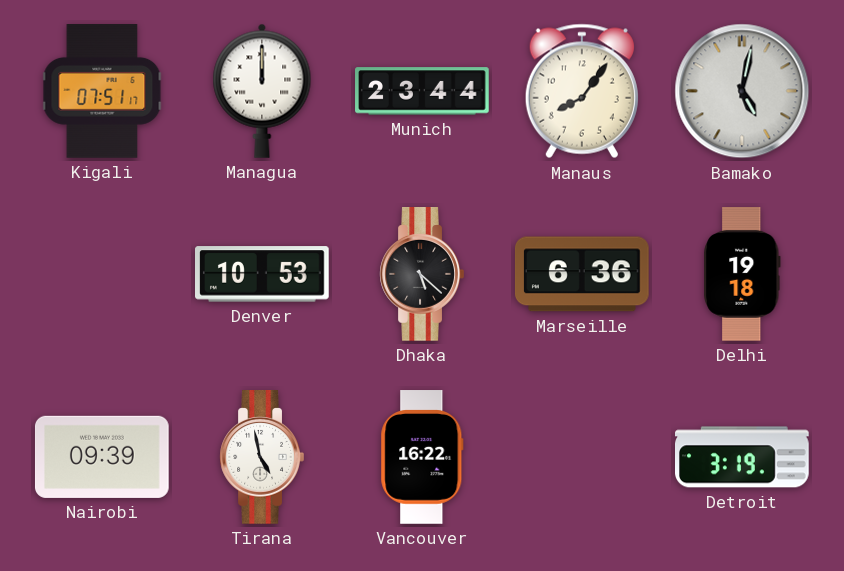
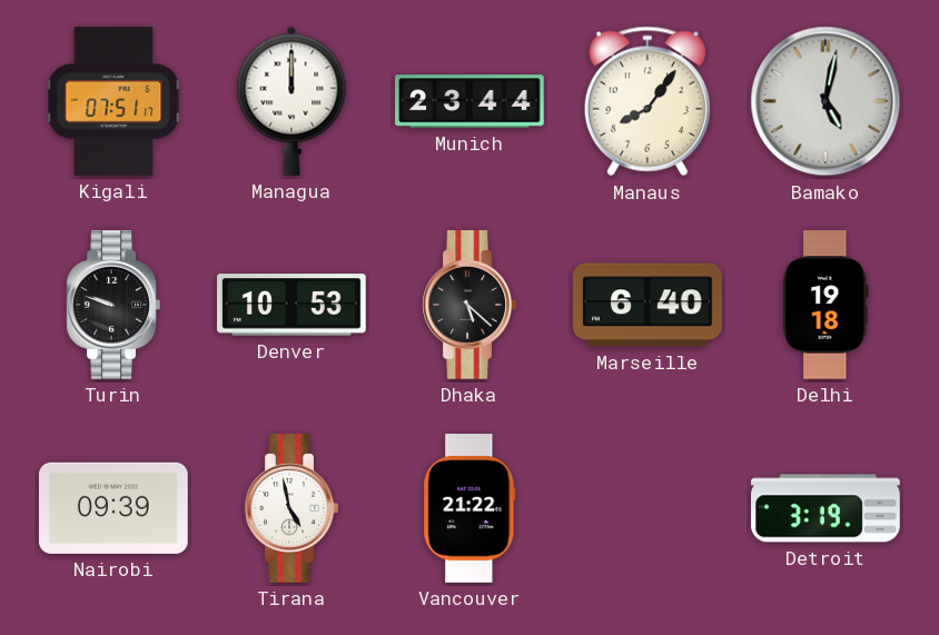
Turin: none -> 9:48 (113, 306)
Marseille: 6:36 -> 6:40 (648, 305)
Vancouver: 16:22 -> 21:22 (469, 508)
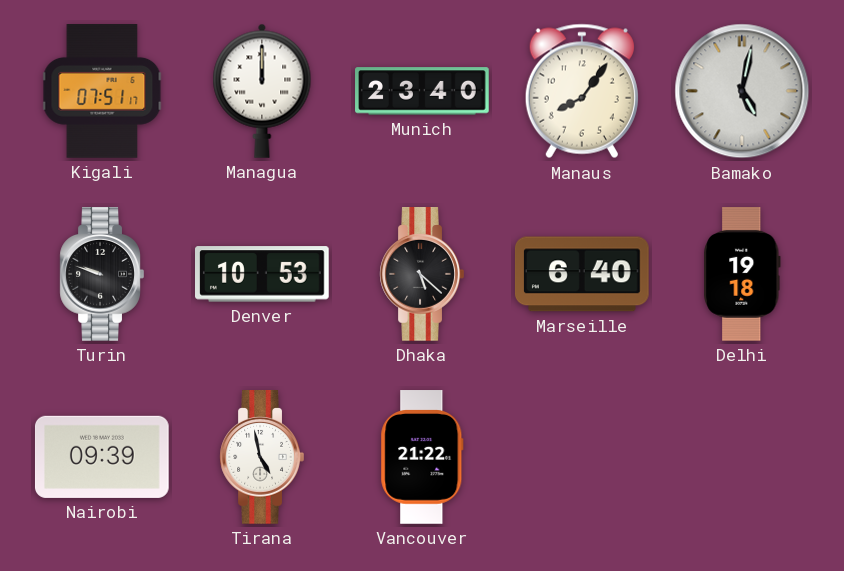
Munich: 23:44 -> 23:40 (422, 91)
Detroit: 3:19 -> none (827, 508)
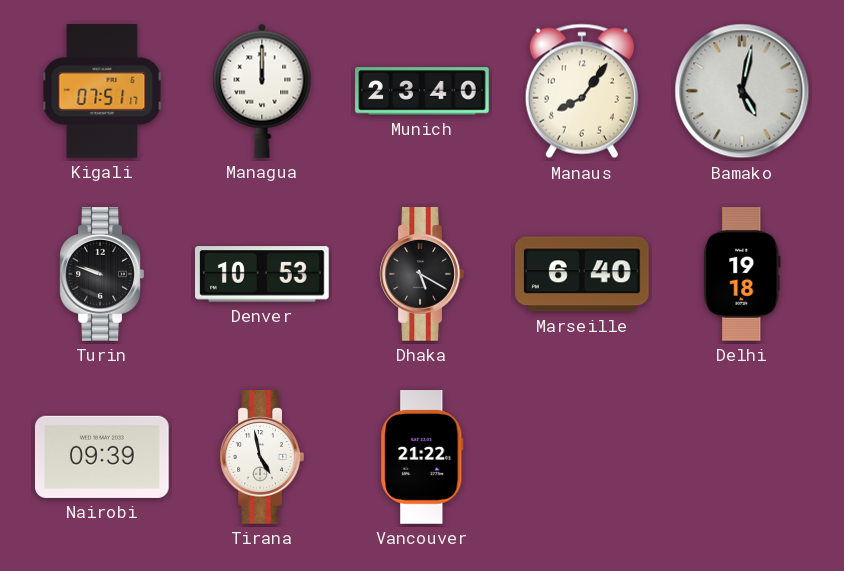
Dhaka: 5:22 -> 5:20 (422, 275)
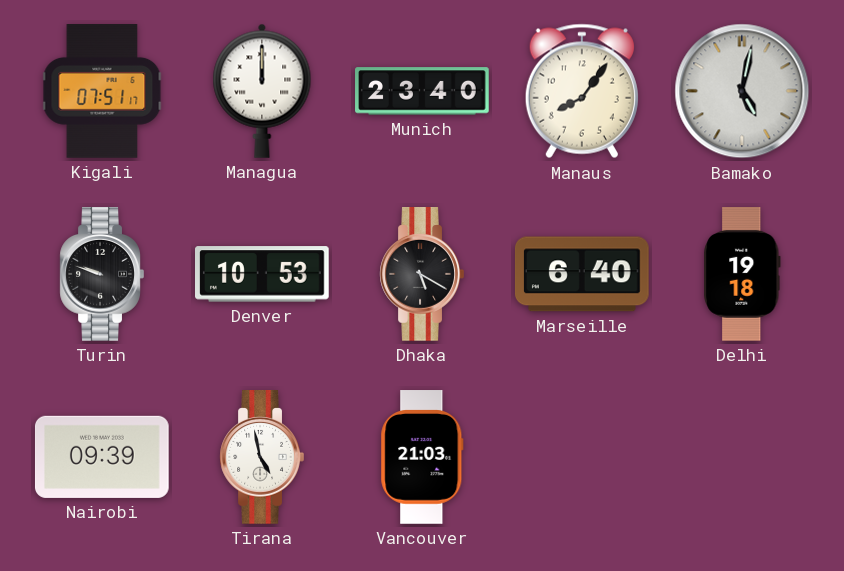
Vancouver: 21:22 -> 21:03 (422, 457)
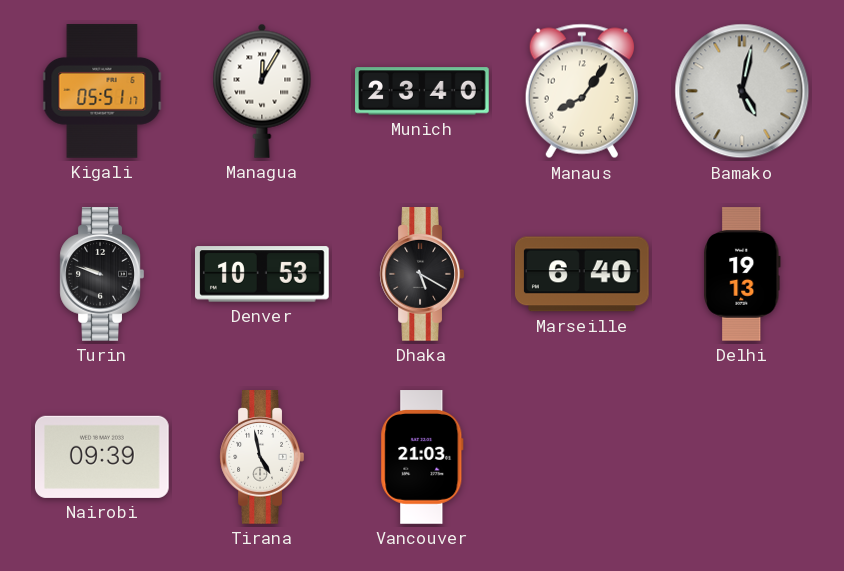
Kigali: 07:51 -> 05:51 (102, 91)
Managua: 12:00 -> 12:05 (262, 91)
Delhi: 19:18 -> 19:13 (743, 275)
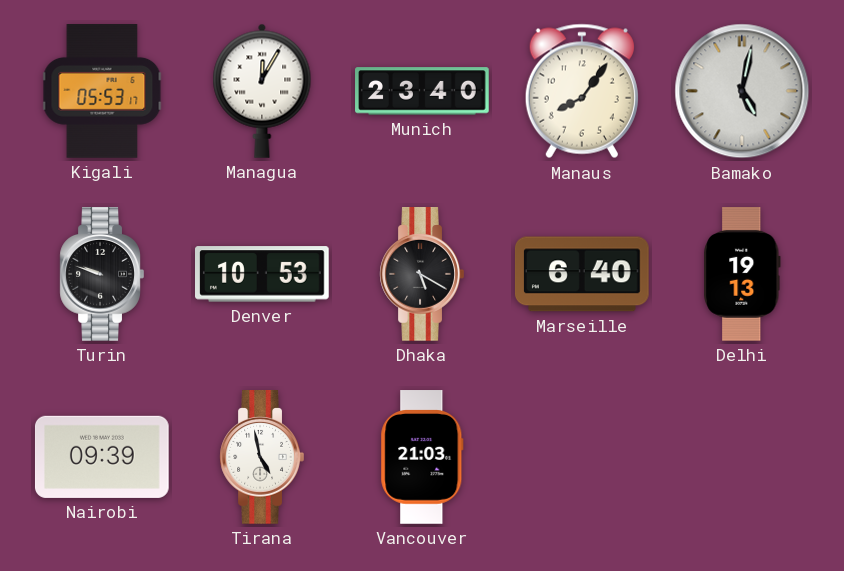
Kigali: 05:51 -> 05:53 (102, 91)
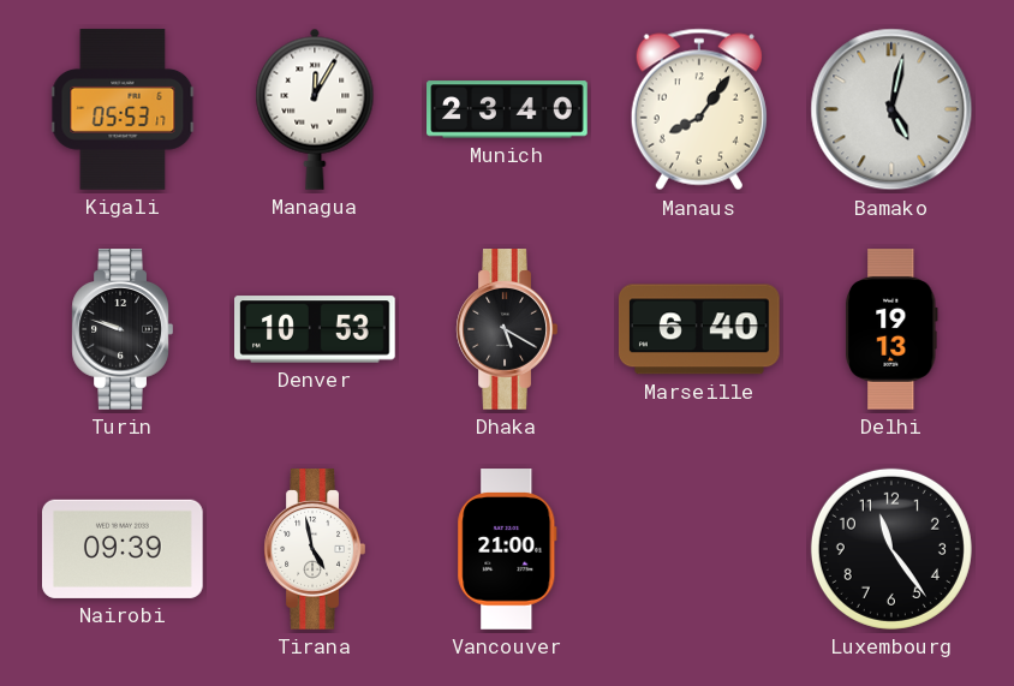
Vancouver: 21:03 -> 21:00 (507, 549)
Luxembourg: none -> 11:24 (891, 549)
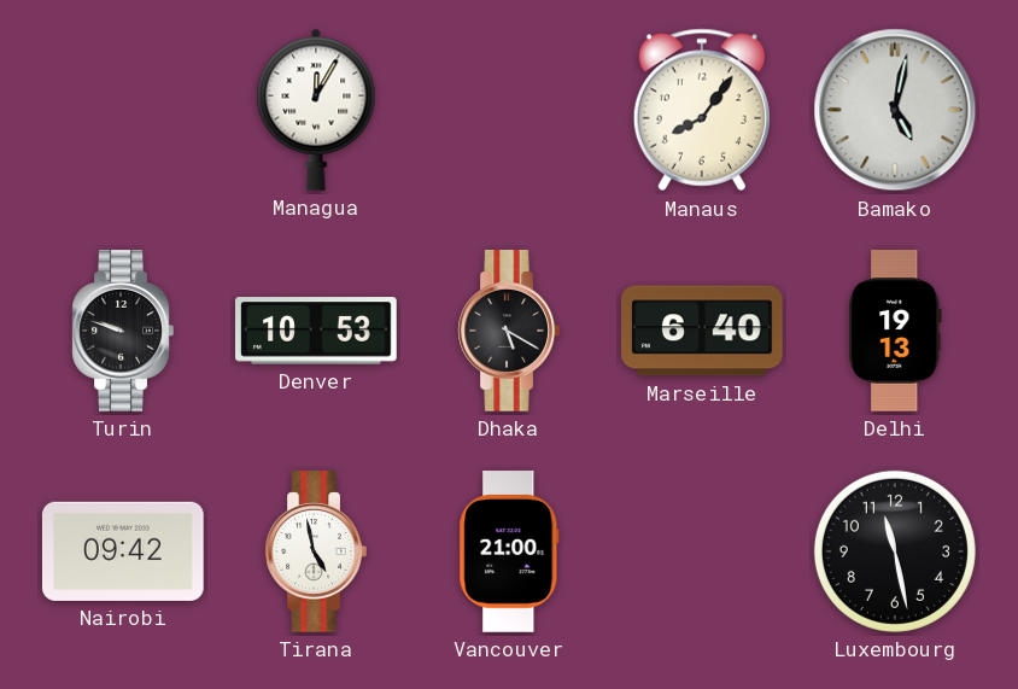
Kigali: 05:53 -> none (123, 109)
Munich: 23:40 -> none (507, 109)
Nairobi: 09:39 -> 09:42 (123, 551)
Luxembourg: 11:24 -> 11:28 (895, 551)
